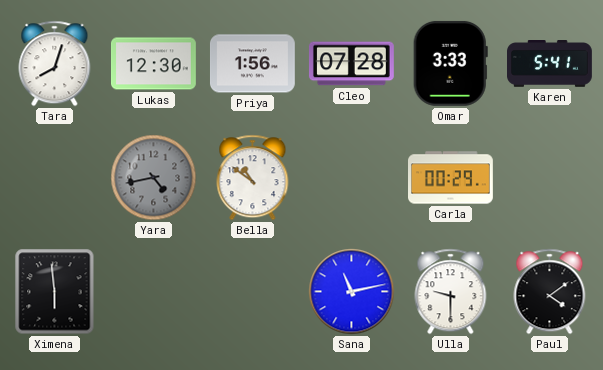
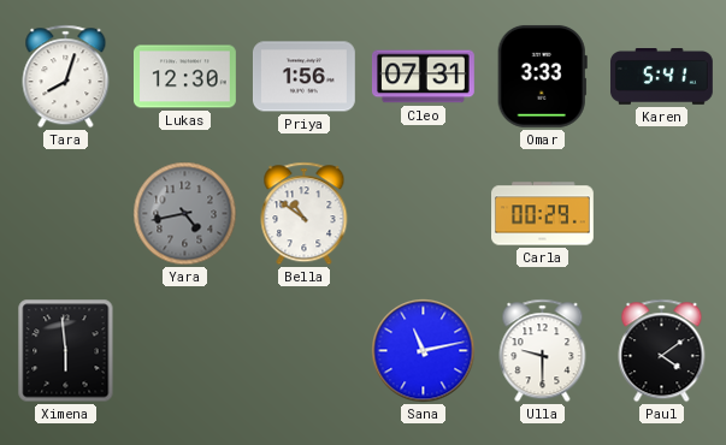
Cleo: 07:28 -> 07:31 (423, 77)
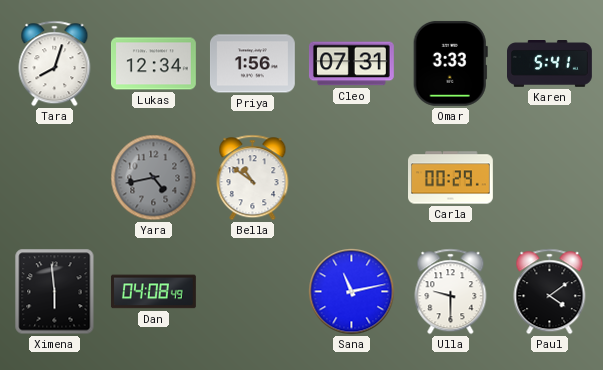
Lukas: 12:30 -> 12:34 (154, 64)
Dan: none -> 04:08 (154, 292)
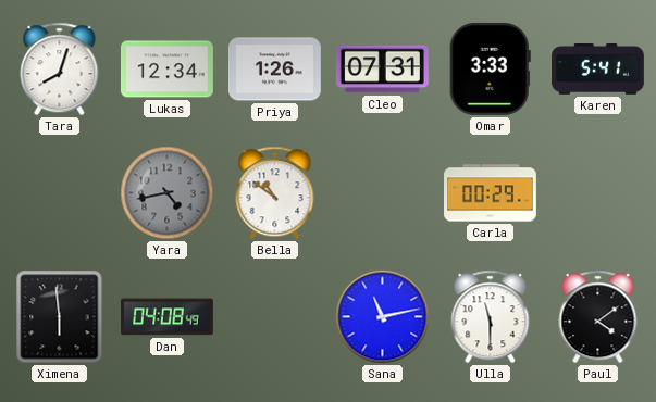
Priya: 1:56 -> 1:26 (274, 70)
Ulla: 9:30 -> 11:30 (491, 317)
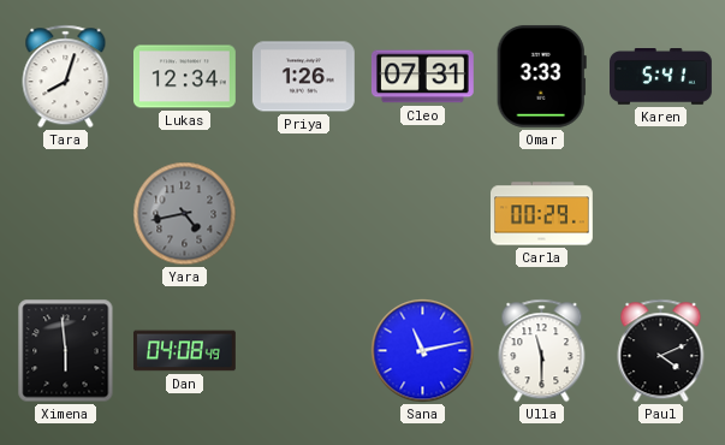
Bella: 10:51 -> none (275, 193)
Paul: 4:09 -> 4:11 (661, 351)
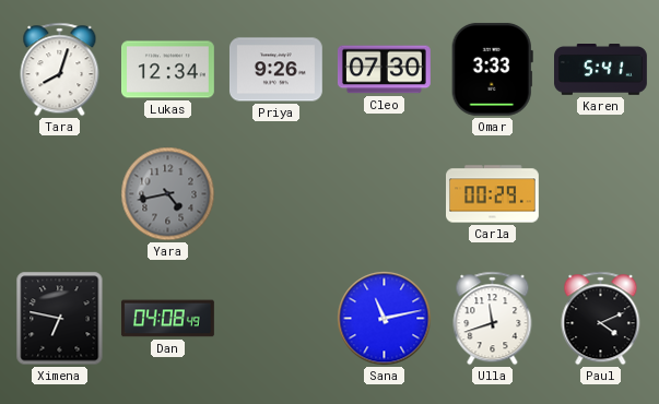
Priya: 1:26 -> 9:26 (275, 70)
Cleo: 07:31 -> 07:30 (384, 70)
Ximena: 5:59 -> 6:47 (60, 319)
Ulla: 11:30 -> 11:42 (493, 319)
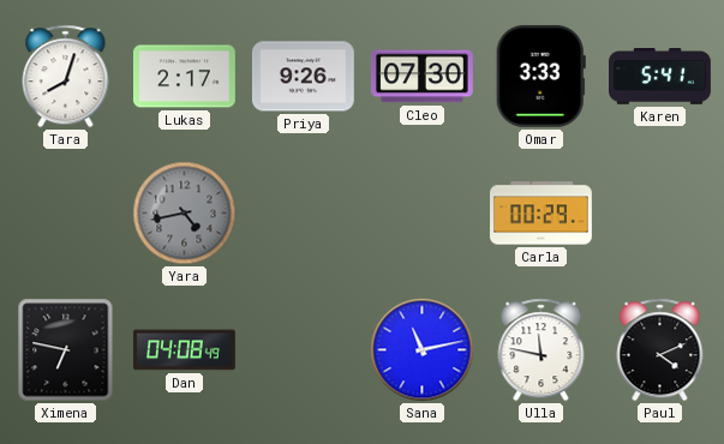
Lukas: 12:34 -> 2:17 (185, 77)
Ulla: 11:42 -> 11:47 (541, 350)
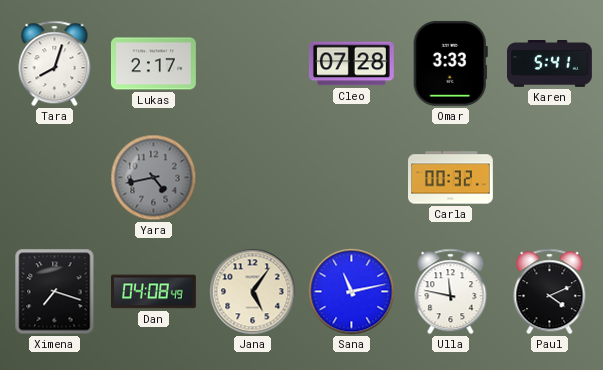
Priya: 9:26 -> none (303, 77)
Cleo: 07:30 -> 07:28 (351, 64)
Carla: 00:29 -> 00:32 (451, 178)
Ximena: 6:47 -> 7:18 (55, 292)
Jana: none -> 5:06 (253, 292)
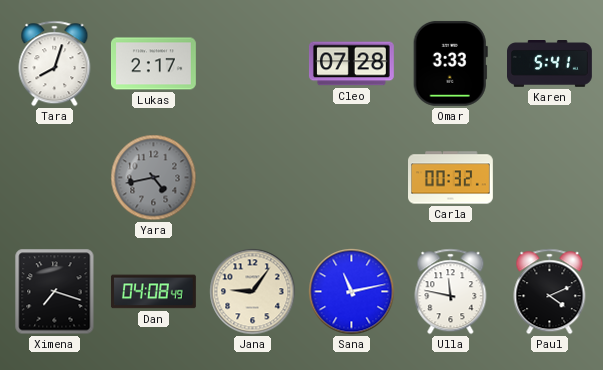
Jana: 5:06 -> 9:06 (253, 292)
